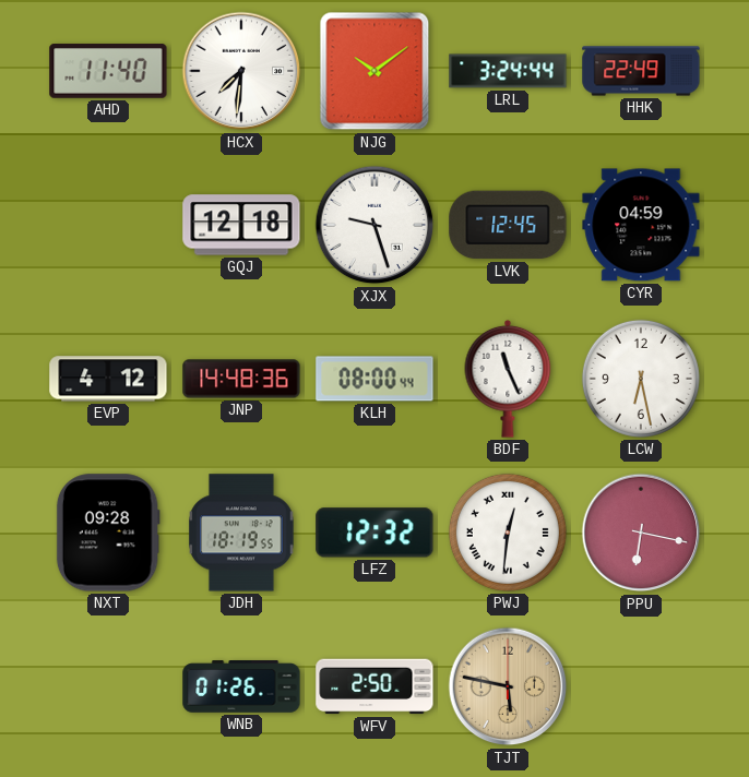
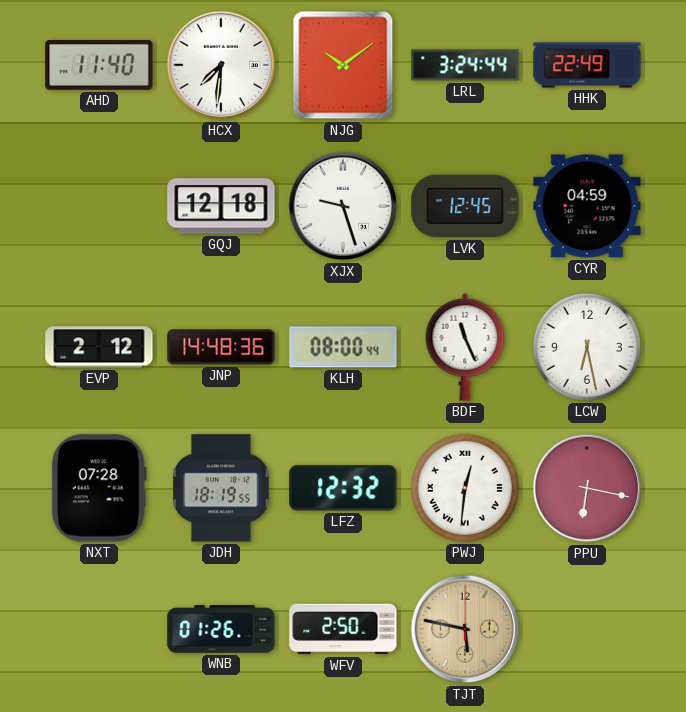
EVP: 4:12 -> 2:12 (99, 347)
NXT: 09:28 -> 07:28 (99, 488)
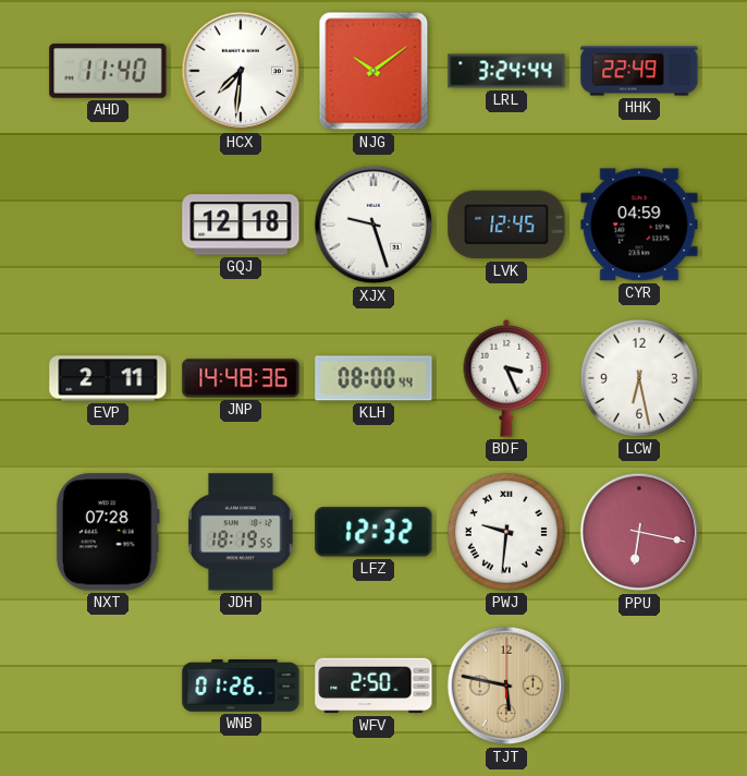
EVP: 2:12 -> 2:11 (108, 378)
BDF: 11:26 -> 3:26 (506, 378)
PWJ: 12:31 -> 9:31 (506, 532)
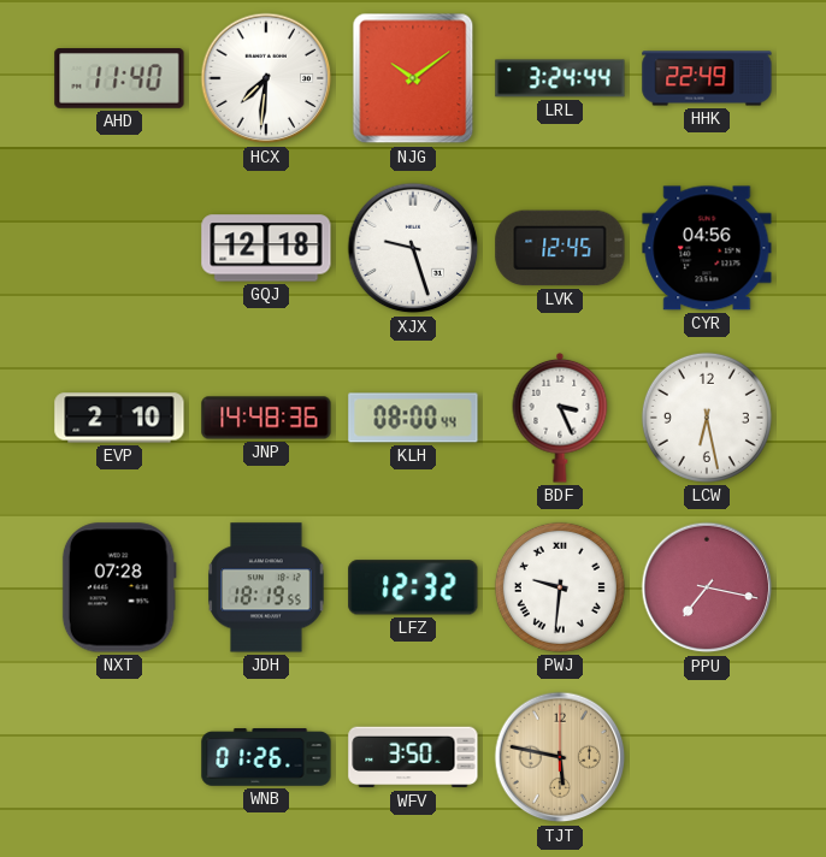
CYR: 04:59 -> 04:56 (707, 248)
EVP: 2:11 -> 2:10 (119, 418)
PPU: 6:17 -> 7:17 (707, 587)
WFV: 2:50 -> 3:50 (413, 757)
